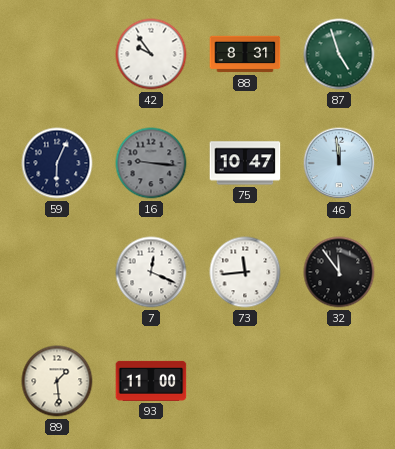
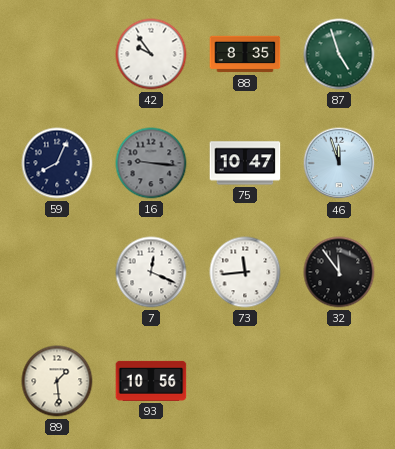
88: 8:31 -> 8:35 (245, 54)
59: 6:04 -> 8:04 (57, 163)
46: 11:59 -> 11:57 (339, 163)
93: 11:00 -> 10:56 (151, 381)
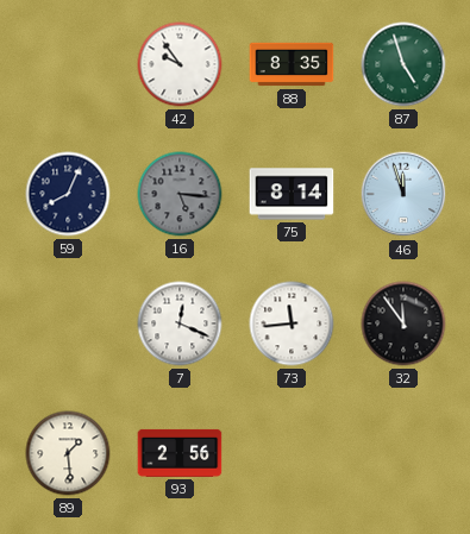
16: 9:16 -> 5:16 (180, 194)
75: 10:47 -> 8:14 (292, 194)
93: 10:56 -> 2:56 (180, 453)
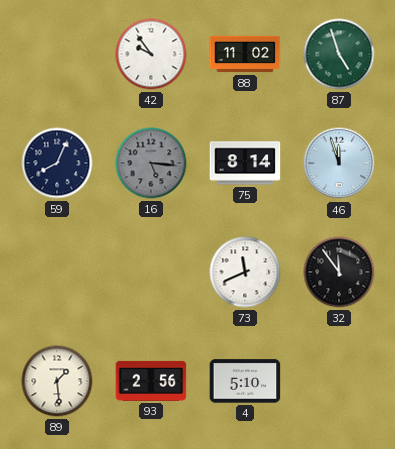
88: 8:35 -> 11:02 (245, 54)
7: 12:19 -> none (180, 323)
73: 11:44 -> 11:41 (245, 272)
4: none -> 5:10 (245, 381)
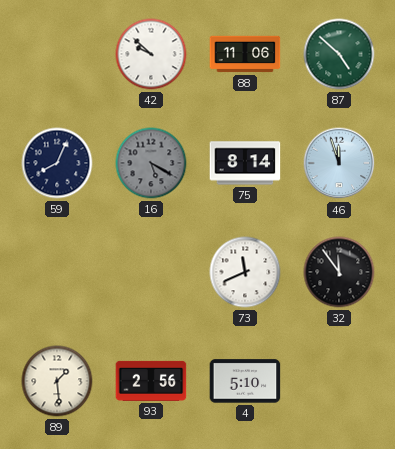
42: 9:54 -> 9:52 (151, 54)
88: 11:02 -> 11:06 (245, 54)
87: 4:57 -> 4:52 (339, 54)
16: 5:16 -> 5:20 (151, 163)
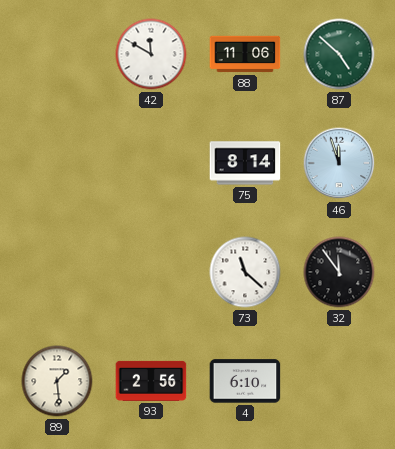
42: 9:52 -> 11:50 (151, 54)
59: 8:04 -> none (57, 163)
16: 5:20 -> none (151, 163)
73: 11:41 -> 11:22 (245, 272)
4: 5:10 -> 6:10 (245, 381)
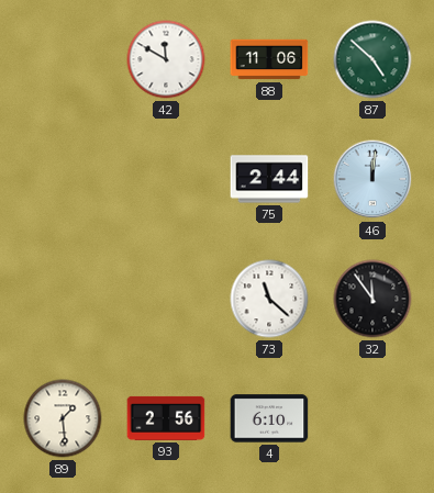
75: 8:14 -> 2:44 (269, 179)
46: 11:57 -> 12:01 (372, 179)
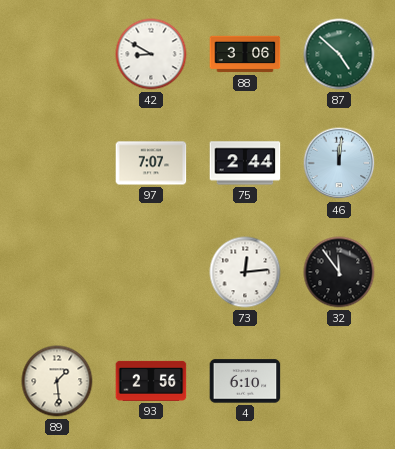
42: 11:50 -> 8:50 (151, 54)
88: 11:06 -> 3:06 (245, 54)
97: none -> 7:07 (151, 163)
73: 11:22 -> 12:14 (245, 272)
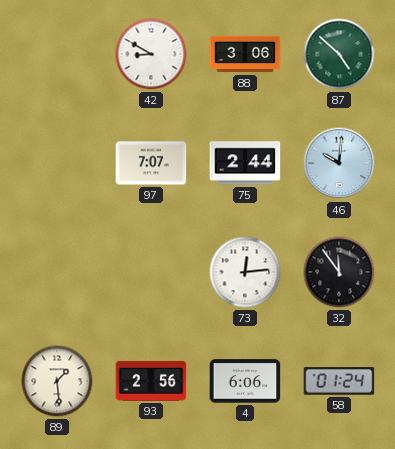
46: 12:01 -> 10:01 (339, 163)
4: 6:10 -> 6:06 (245, 381)
58: none -> 01:24 (339, 381)
